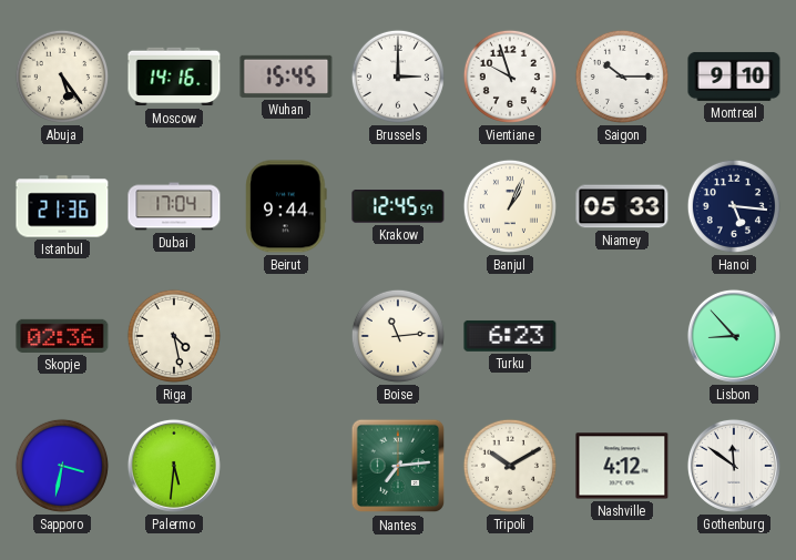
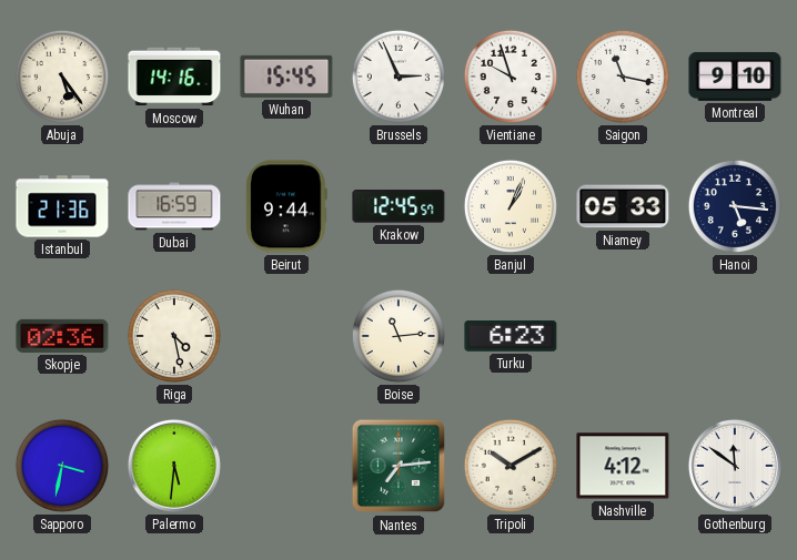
Brussels: 3:00 -> 2:56 (398, 77)
Saigon: 10:15 -> 11:17 (623, 77)
Dubai: 17:04 -> 16:59 (174, 206)
Lisbon: 8:53 -> none (734, 336)
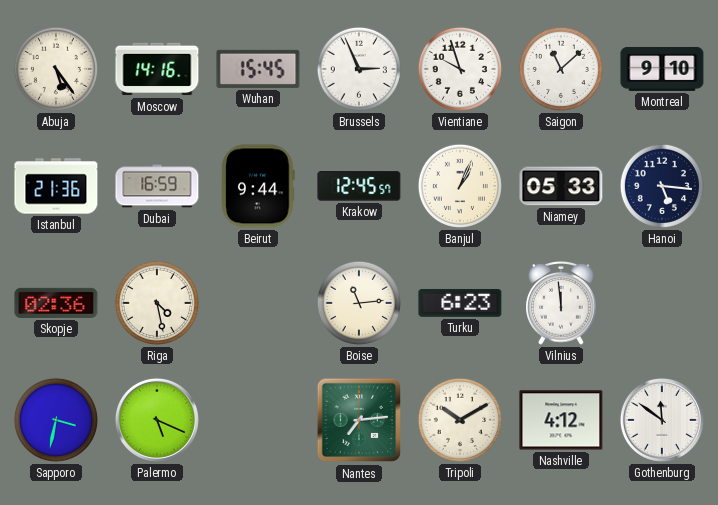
Saigon: 11:17 -> 11:08 (561, 69)
Vilnius: none -> 11:59 (561, 303)
Palermo: 5:31 -> 5:19 (157, 420)
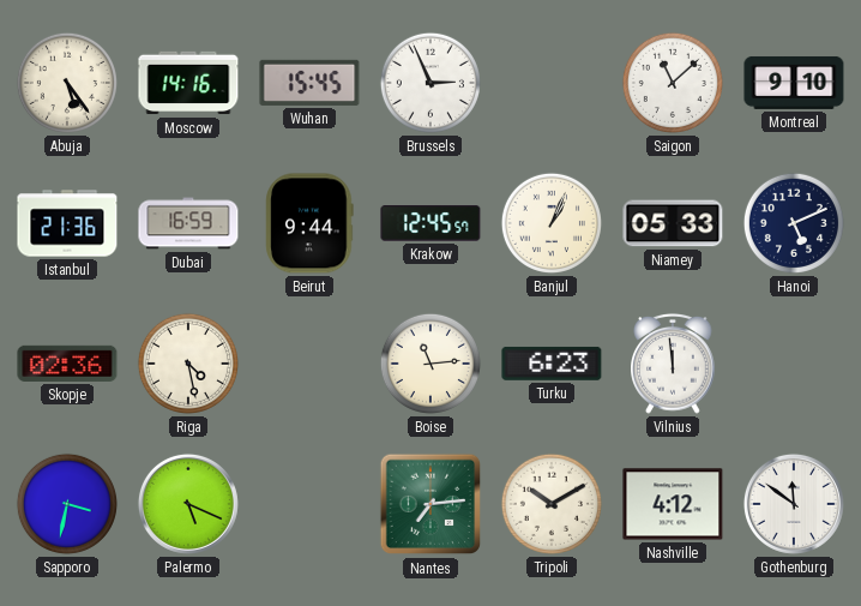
Vientiane: 9:57 -> none (460, 69)
Hanoi: 5:16 -> 5:11 (794, 223)
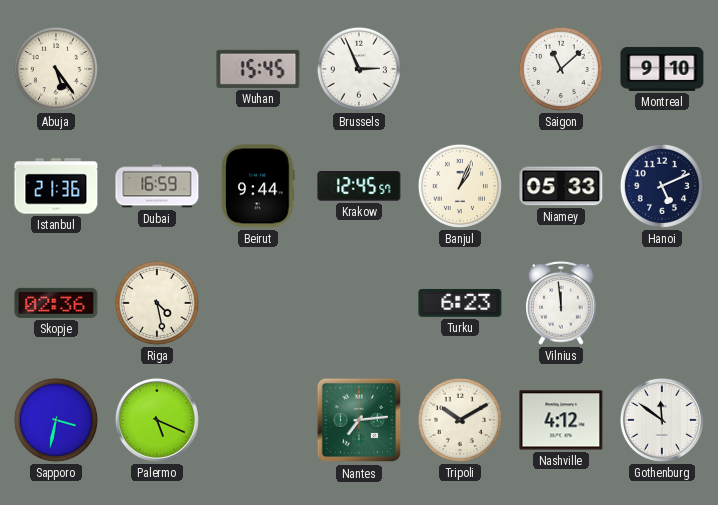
Moscow: 14:16 -> none (188, 83)
Boise: 11:14 -> none (431, 364)
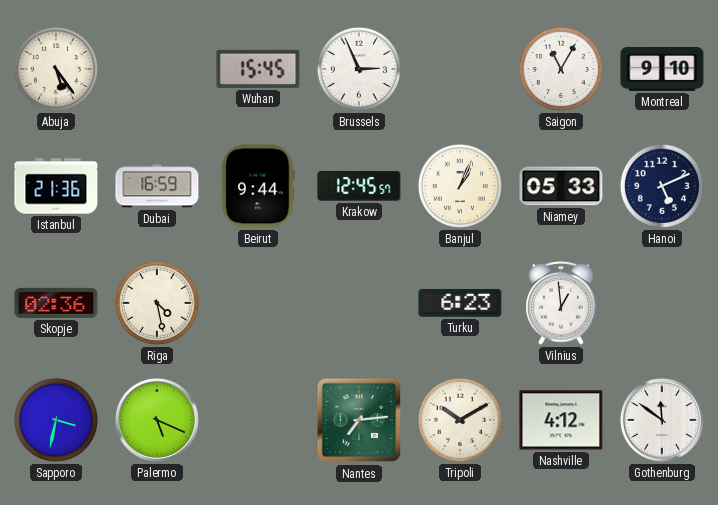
Saigon: 11:08 -> 11:05 (561, 69)
Vilnius: 11:59 -> 12:59 (561, 303)
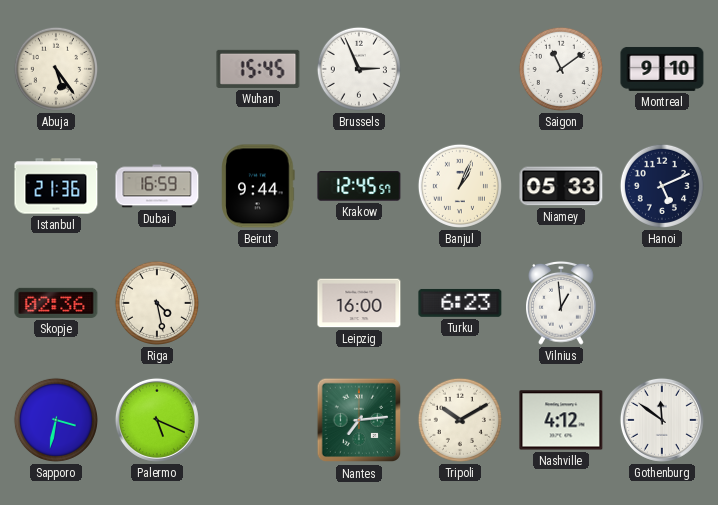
Saigon: 11:05 -> 11:09 (561, 69)
Leipzig: none -> 16:00 (359, 303)
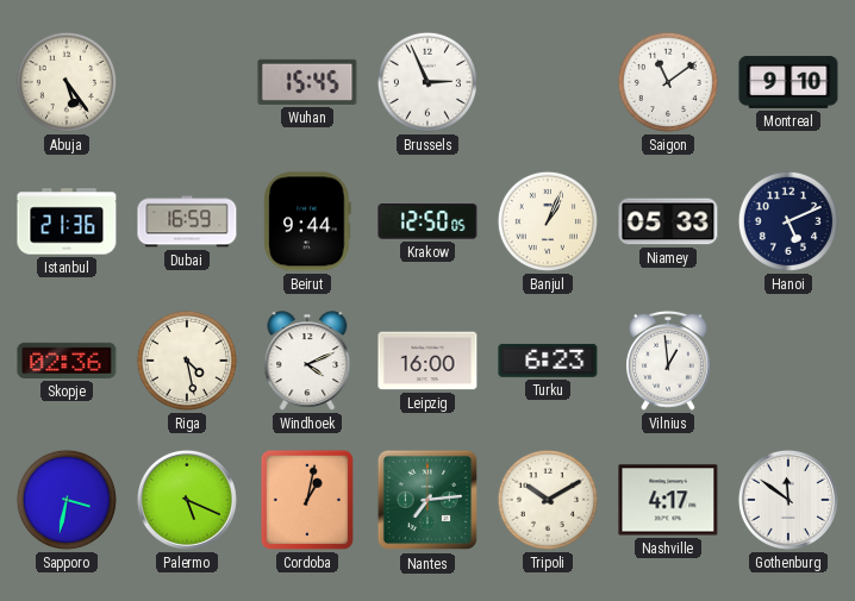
Krakow: 12:45 -> 12:50 (427, 221)
Windhoek: none -> 4:11 (307, 361)
Cordoba: none -> 1:02 (307, 500)
Nashville: 4:12 -> 4:17 (668, 500)
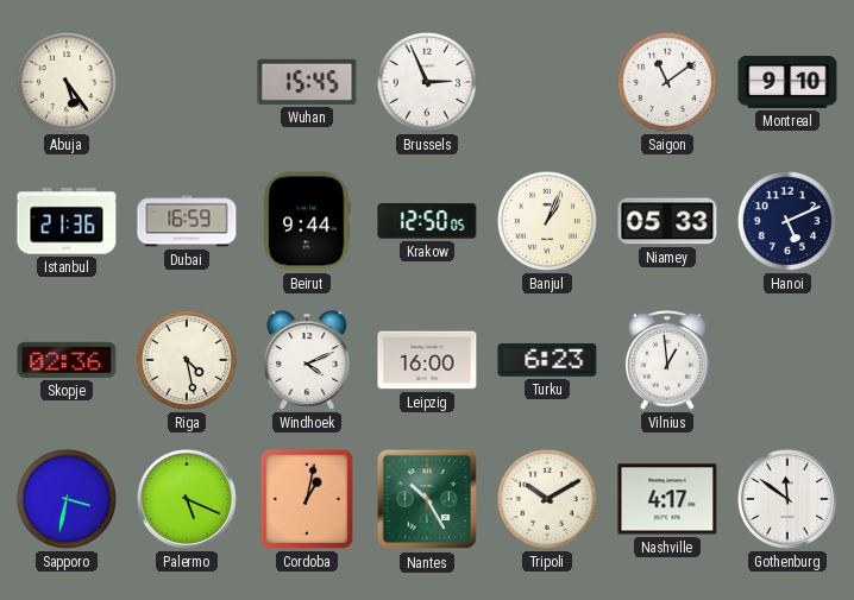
Nantes: 7:14 -> 10:25 (427, 499)
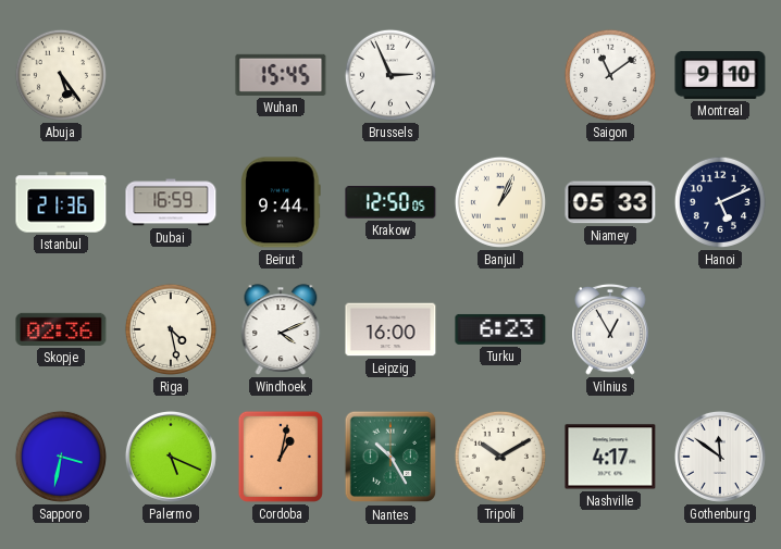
Vilnius: 12:59 -> 12:55 (610, 329)
